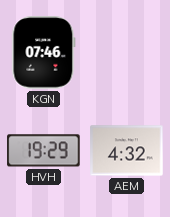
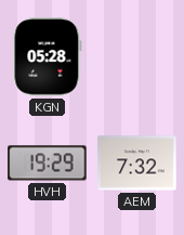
KGN: 07:46 -> 05:28 (48, 57)
AEM: 4:32 -> 7:32 (137, 164)
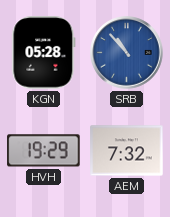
SRB: none -> 10:53 (127, 53)
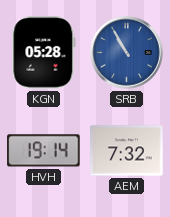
SRB: 10:53 -> 10:55 (127, 53)
HVH: 19:29 -> 19:14 (44, 151)
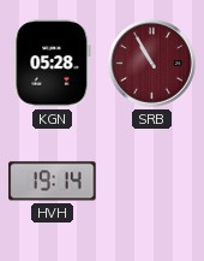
SRB dial: blue -> burgundy (152, 64)
AEM: 7:32 -> none (127, 151)
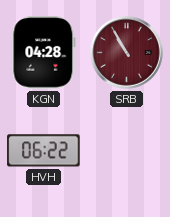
KGN: 05:28 -> 04:28 (44, 53)
HVH: 19:14 -> 06:22 (44, 151)
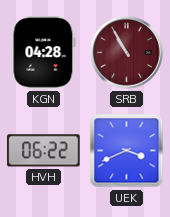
UEK: none -> 3:41 (127, 151)
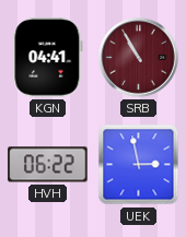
KGN: 04:28 -> 04:41 (48, 58)
UEK: 3:41 -> 2:58 (139, 165)
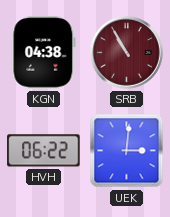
KGN: 04:41 -> 04:38 (44, 53)
UEK: 2:58 -> 3:01 (127, 151)
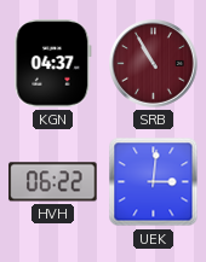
KGN: 04:38 -> 04:37 (53, 64)
